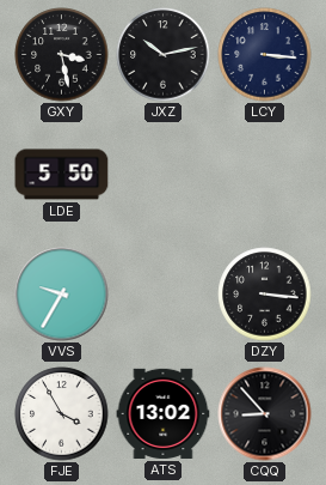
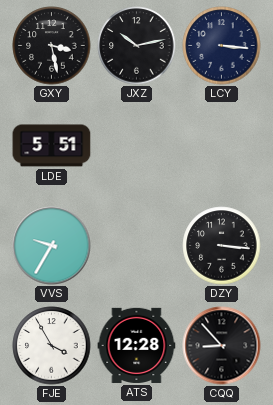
LDE: 5:50 -> 5:51 (52, 146)
ATS: 13:02 -> 12:28 (137, 345)
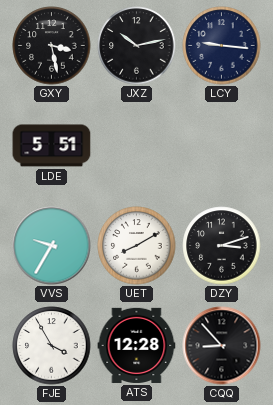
LCY: 3:16 -> 9:16 (222, 46)
UET: none -> 8:10 (137, 246)
DZY: 3:16 -> 3:12 (222, 246)
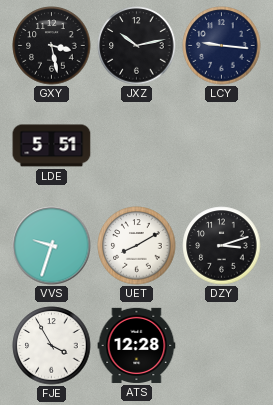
VVS: 9:35 -> 9:33 (52, 246)
CQQ: 8:53 -> none (222, 346)
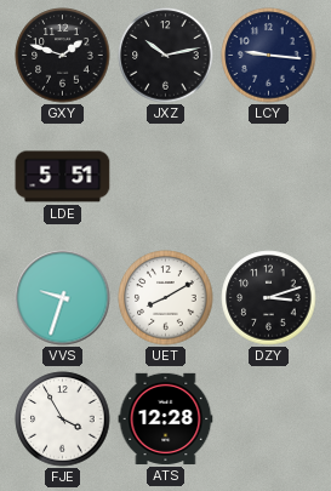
GXY: 3:28 -> 1:48 (63, 56)
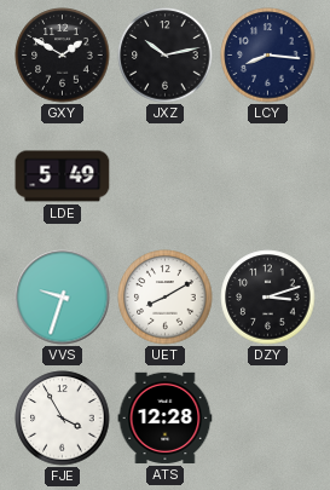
GXY: 1:48 -> 1:50 (63, 56)
LCY: 9:16 -> 8:16 (268, 56)
LDE: 5:51 -> 5:49 (63, 177)
